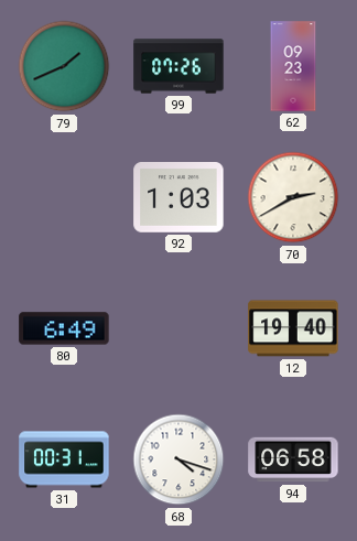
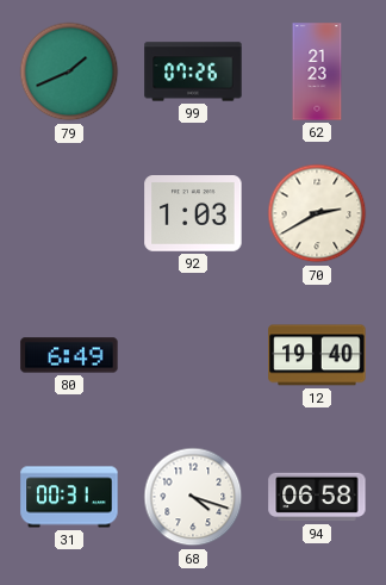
62: 09:23 -> 21:23 (317, 71)
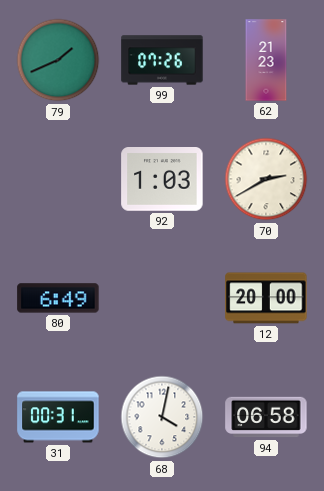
12: 19:40 -> 20:00 (266, 298)
68: 4:18 -> 4:02 (162, 417)
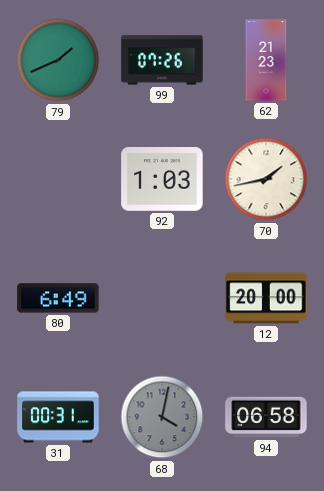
70: 2:40 -> 1:43 (266, 179)
68 dial: white -> grey (162, 417)
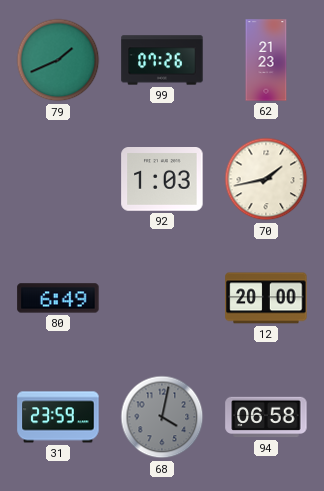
31: 00:31 -> 23:59 (58, 417)
